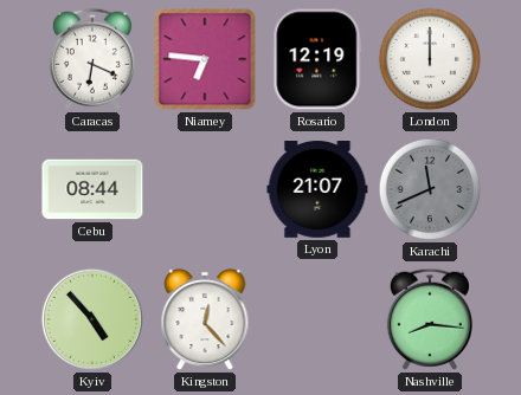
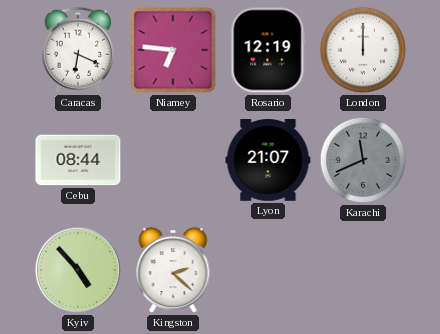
Kingston: 12:23 -> 2:22 (173, 270)
Nashville: 8:16 -> none (430, 319)
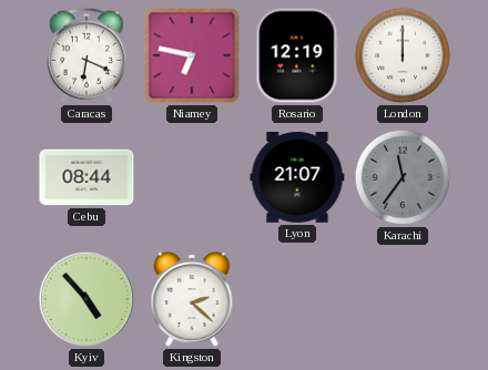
Niamey: 6:46 -> 6:47 (192, 55)
Karachi: 11:41 -> 11:36 (403, 177)
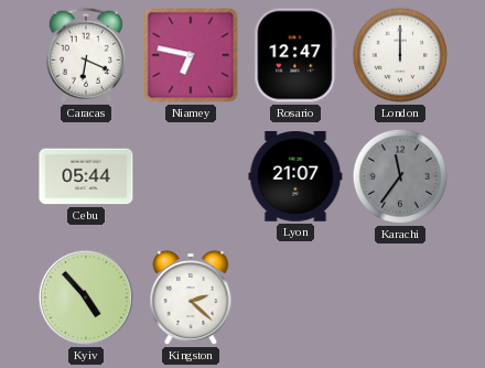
Rosario: 12:19 -> 12:47 (295, 55)
Cebu: 08:44 -> 05:44 (86, 176)
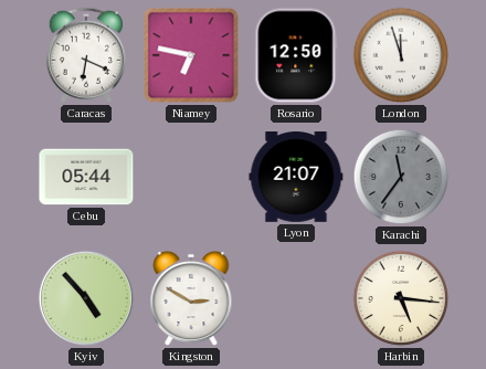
Rosario: 12:47 -> 12:50 (296, 55)
London: 12:00 -> 11:57 (401, 55)
Kingston: 2:22 -> 2:50 (191, 298)
Harbin: none -> 5:16 (401, 298)
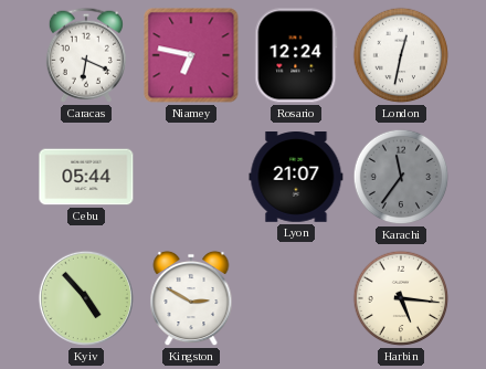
Rosario: 12:50 -> 12:24 (296, 55)
London: 11:57 -> 12:32 (401, 55)
